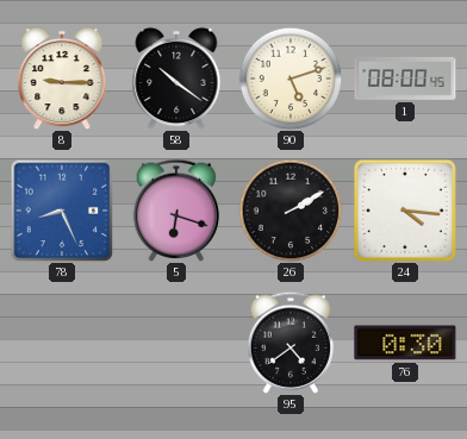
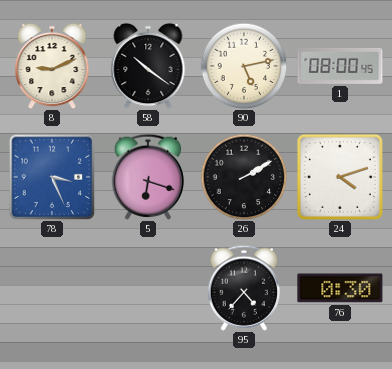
8: 9:15 -> 9:11 (52, 66)
90: 5:12 -> 5:13 (244, 66)
78: 8:26 -> 3:26 (52, 177)
24: 4:16 -> 4:12 (340, 177)
95: 4:39 -> 4:37 (243, 288)
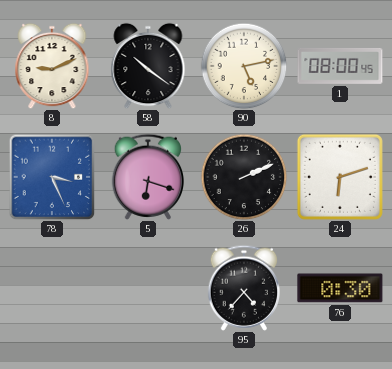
26: 2:10 -> 2:11 (244, 177)
24: 4:12 -> 6:12 (340, 177)
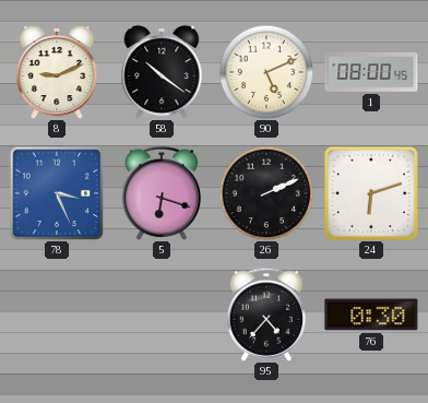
90: 5:13 -> 5:11 (266, 72)
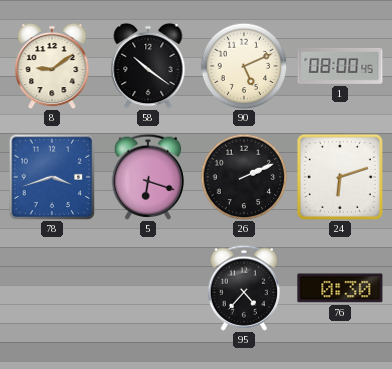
8: 9:11 -> 9:09 (52, 66)
78: 3:26 -> 3:42 (52, 177)
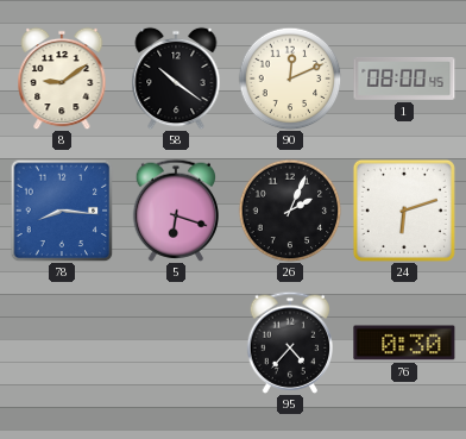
90: 5:11 -> 12:11 (290, 79)
78: 3:42 -> 8:16 (62, 211)
26: 2:11 -> 2:04 (290, 211)
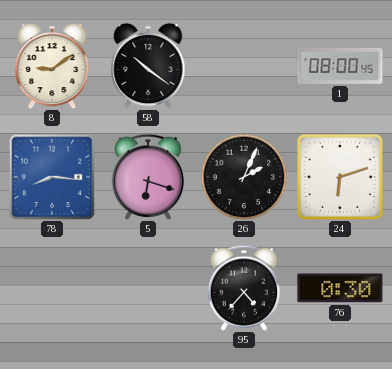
90: 12:11 -> none (290, 79)
